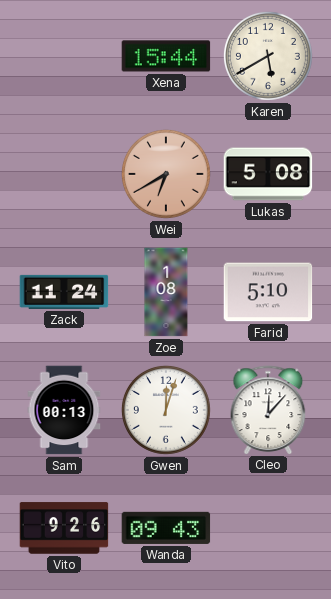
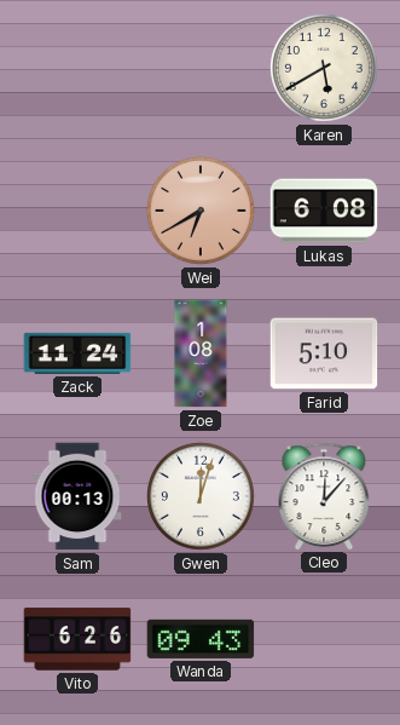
Xena: 15:44 -> none (166, 56)
Lukas: 5:08 -> 6:08 (324, 211)
Vito: 9:26 -> 6:26 (77, 639)
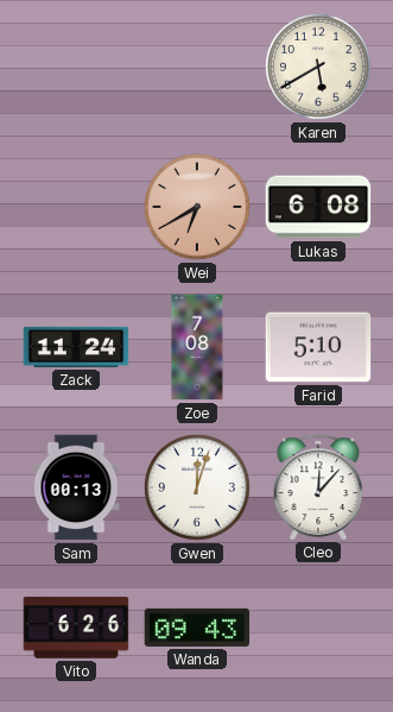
Zoe: 1:08 -> 7:08 (197, 347)
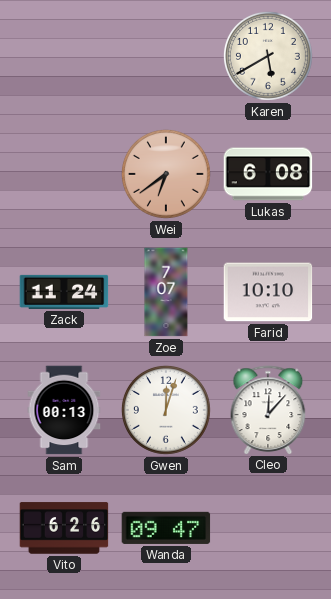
Wei: 6:40 -> 6:39 (166, 174)
Zoe: 7:08 -> 7:07 (166, 292)
Farid: 5:10 -> 10:10 (268, 292)
Wanda: 09:43 -> 09:47 (166, 528)
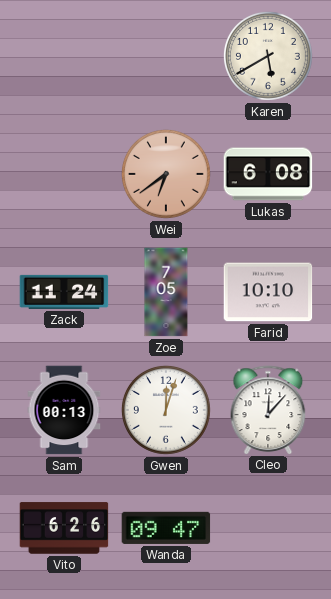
Zoe: 7:07 -> 7:05 (166, 292)
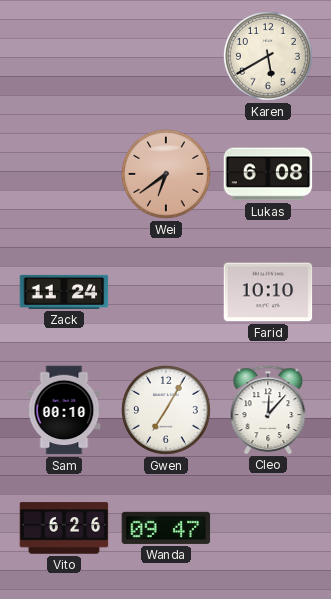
Zoe: 7:05 -> none (166, 292)
Sam: 00:13 -> 00:10 (64, 410)
Gwen: 12:03 -> 7:05 (166, 410)
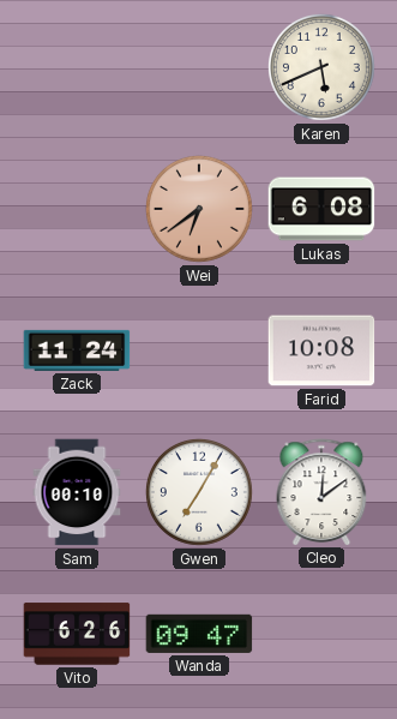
Karen: 5:40 -> 5:41 (321, 67)
Farid: 10:10 -> 10:08 (321, 350)
Cleo: 12:07 -> 12:09 (321, 492)
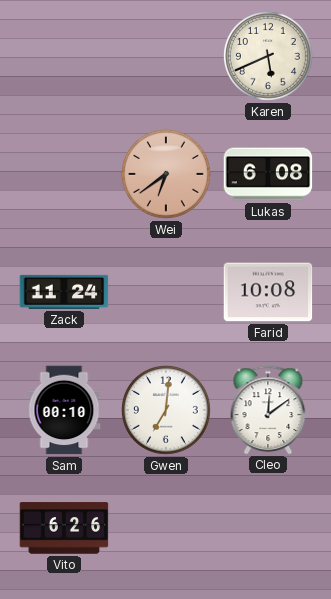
Gwen: 7:05 -> 7:01 (166, 410)
Wanda: 09:47 -> none (199, 634)
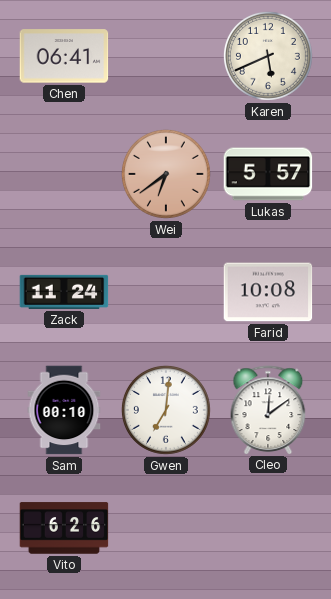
Chen: none -> 06:41 (64, 56)
Lukas: 6:08 -> 5:57 (268, 174)
